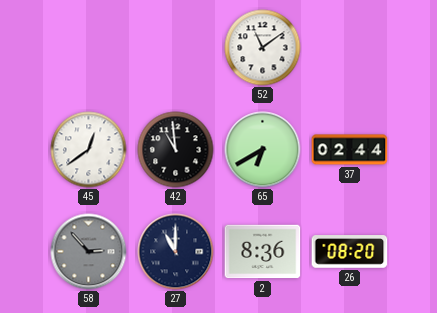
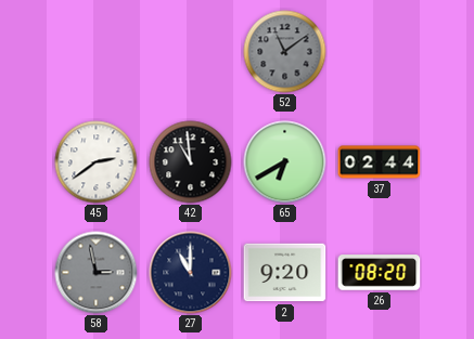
52 dial: white -> grey (285, 52)
45: 12:39 -> 2:39 (97, 162)
58: 2:53 -> 2:58 (97, 273)
2: 8:36 -> 9:20 (285, 273)
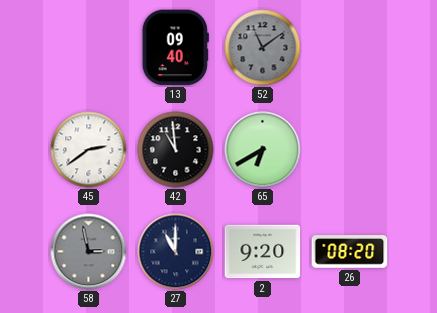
13: none -> 09:40 (175, 48)
37: 02:44 -> none (380, 162)
